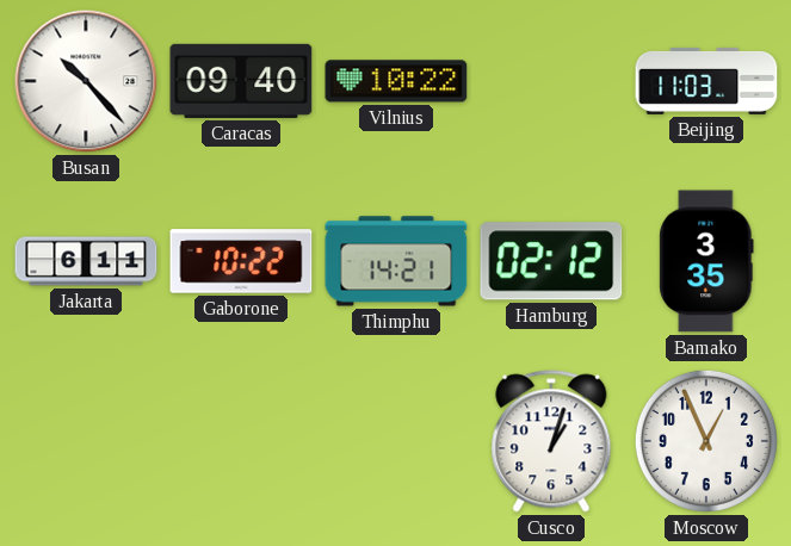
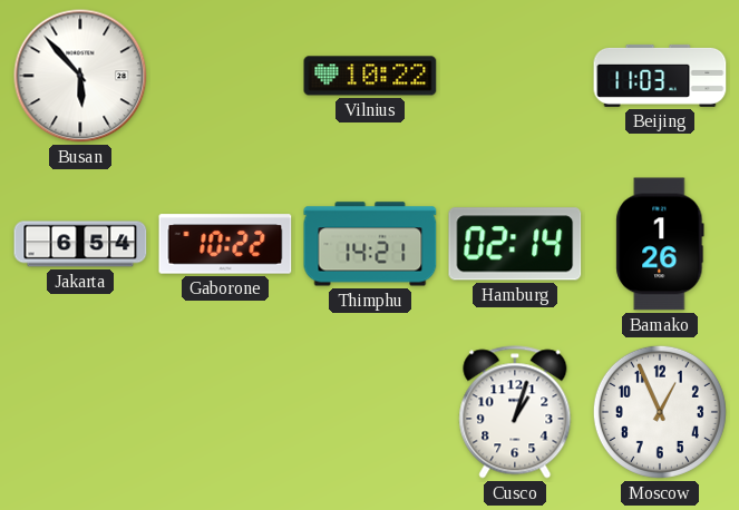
Busan: 10:23 -> 5:53 (80, 76)
Caracas: 09:40 -> none (241, 81)
Jakarta: 6:11 -> 6:54 (80, 244)
Hamburg: 02:12 -> 02:14 (515, 244)
Bamako: 3:35 -> 1:26 (660, 244)
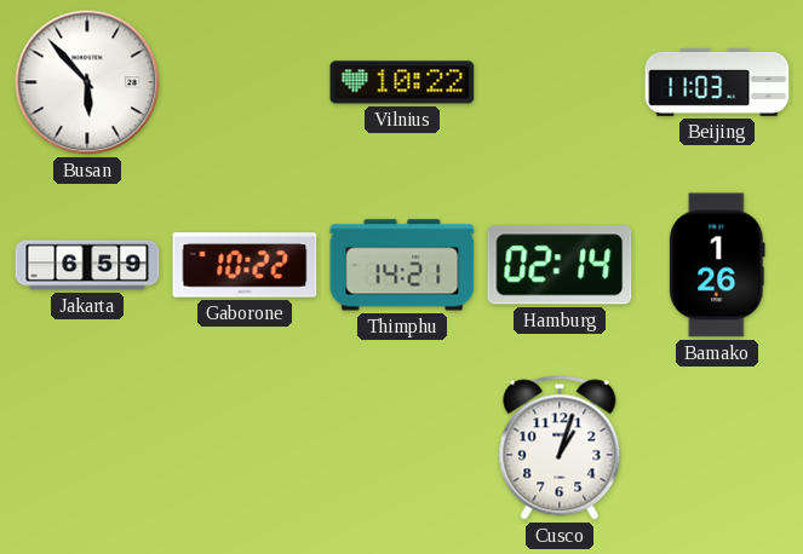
Jakarta: 6:54 -> 6:59 (87, 265)
Moscow: 12:56 -> none (660, 412)
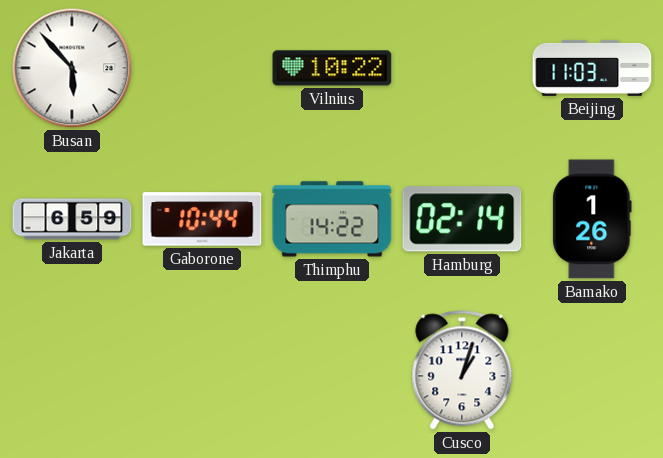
Gaborone: 10:22 -> 10:44 (202, 219)
Thimphu: 14:21 -> 14:22 (332, 219)
